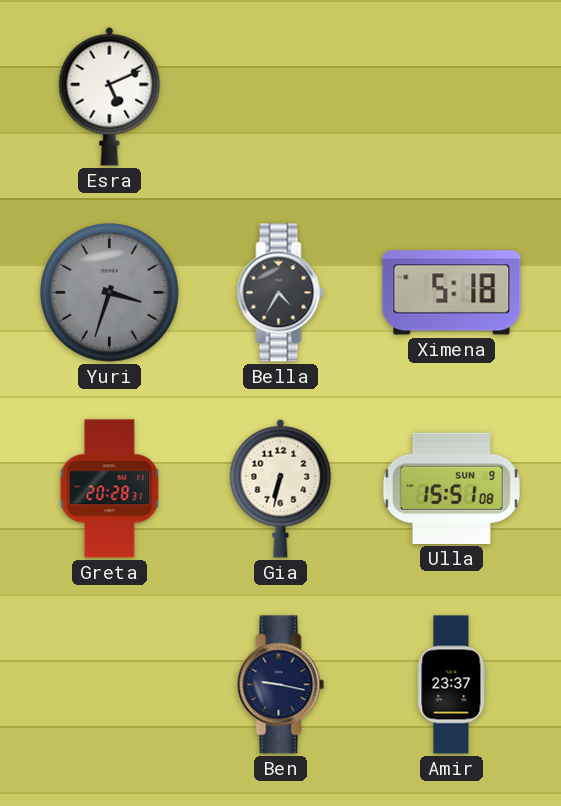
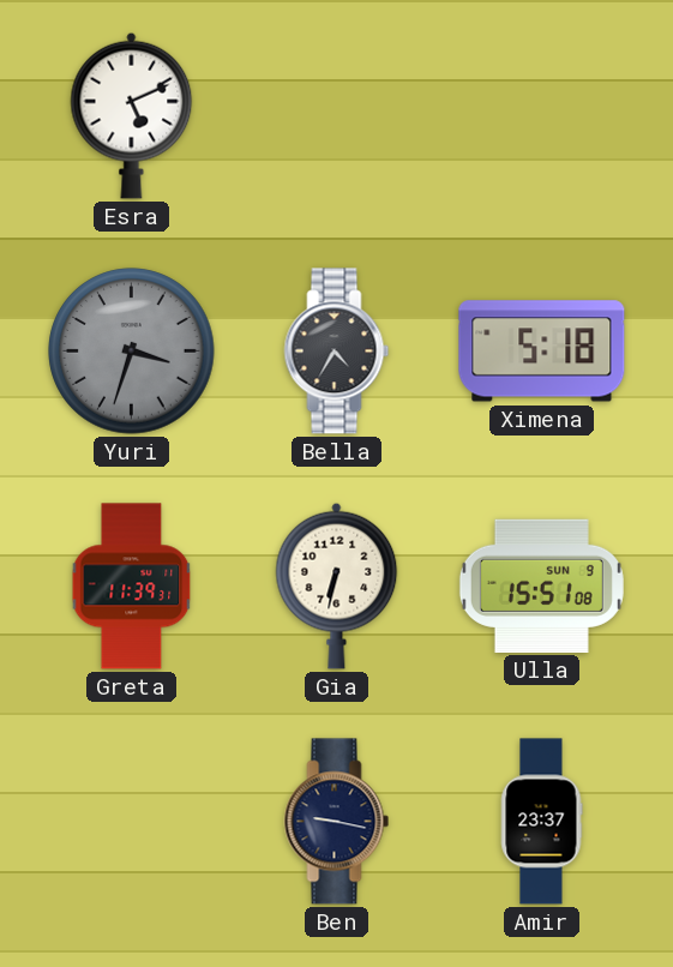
Greta: 20:28 -> 11:39 (132, 587)
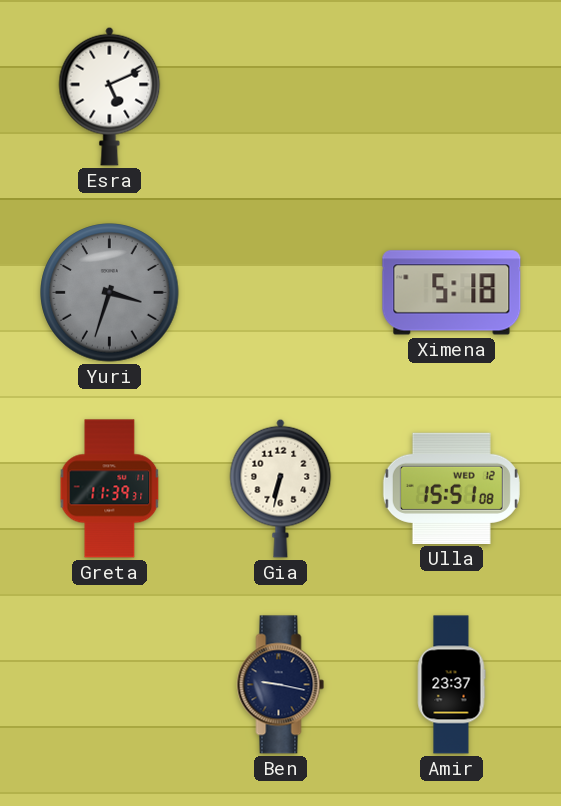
Bella: 4:35 -> none (337, 352)
Ulla date: SUN 9 -> WED 12 (451, 488)
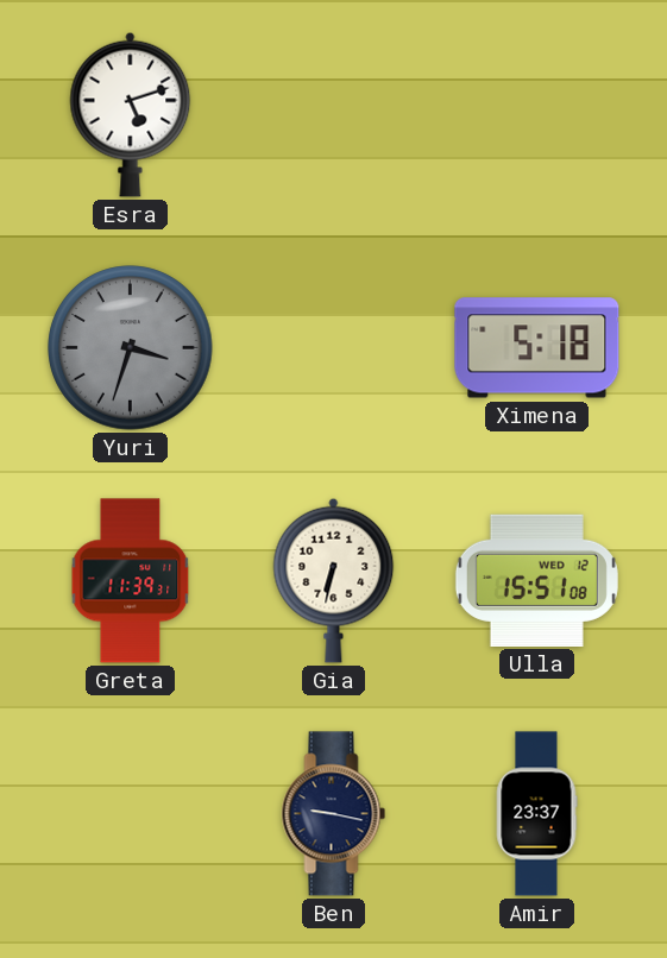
Esra: 5:11 -> 5:12 (131, 114)
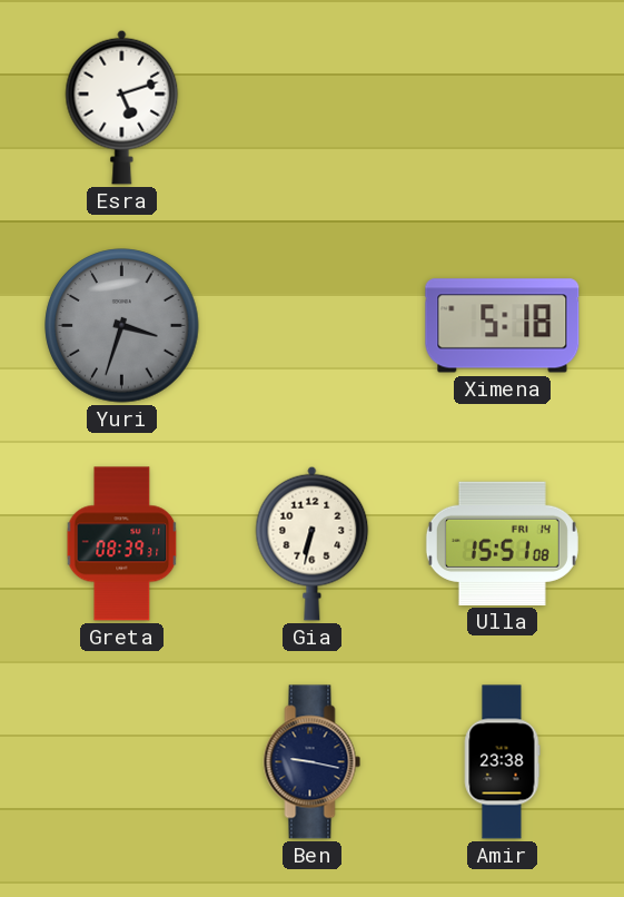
Greta: 11:39 -> 08:39 (122, 544)
Ulla date: WED 12 -> FRI 14 (502, 543)
Amir: 23:37 -> 23:38 (502, 762)
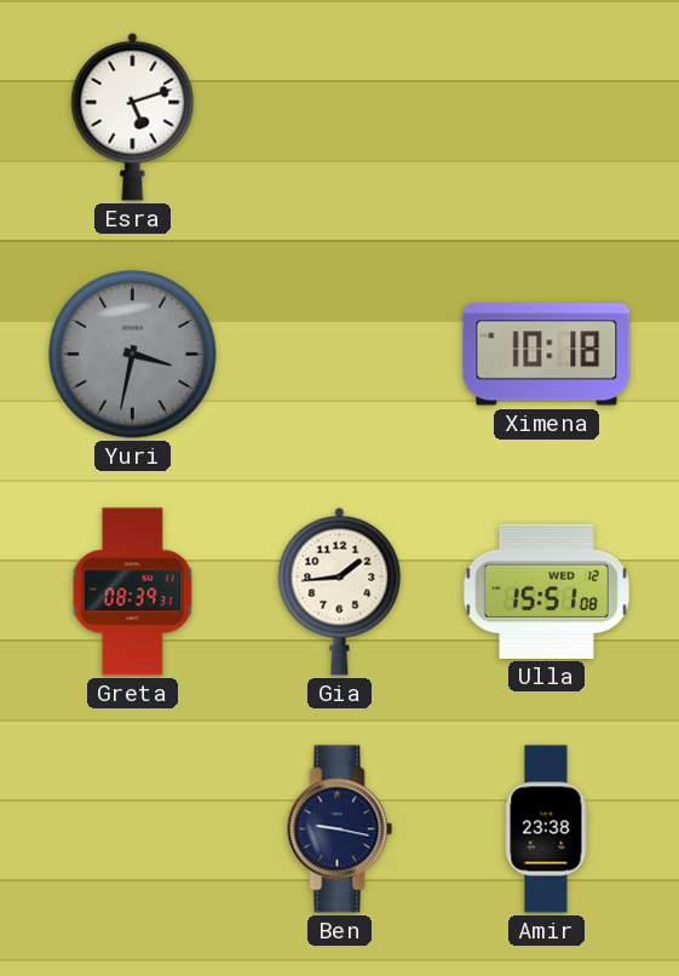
Yuri: 3:33 -> 3:32 (133, 355)
Ximena: 5:18 -> 10:18 (547, 355)
Gia: 6:32 -> 1:44 (340, 591)
Ulla date: FRI 14 -> WED 12 (546, 591)
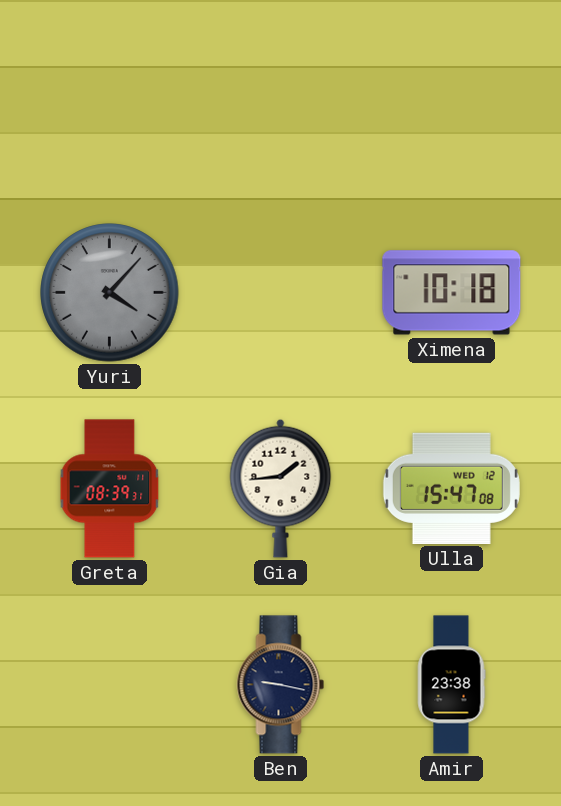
Esra: 5:12 -> none (133, 116)
Yuri: 3:32 -> 4:07 (110, 293)
Ulla: 15:51 -> 15:47 (451, 488)
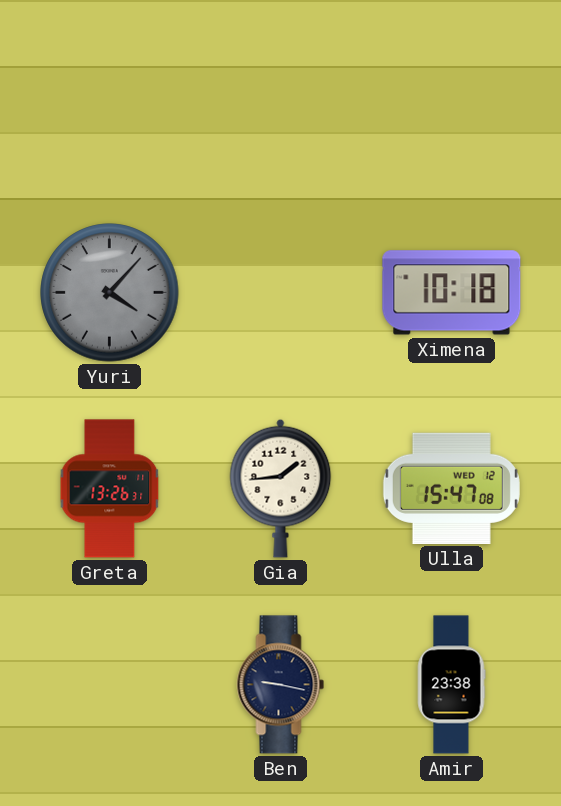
Greta: 08:39 -> 13:26 (110, 489)
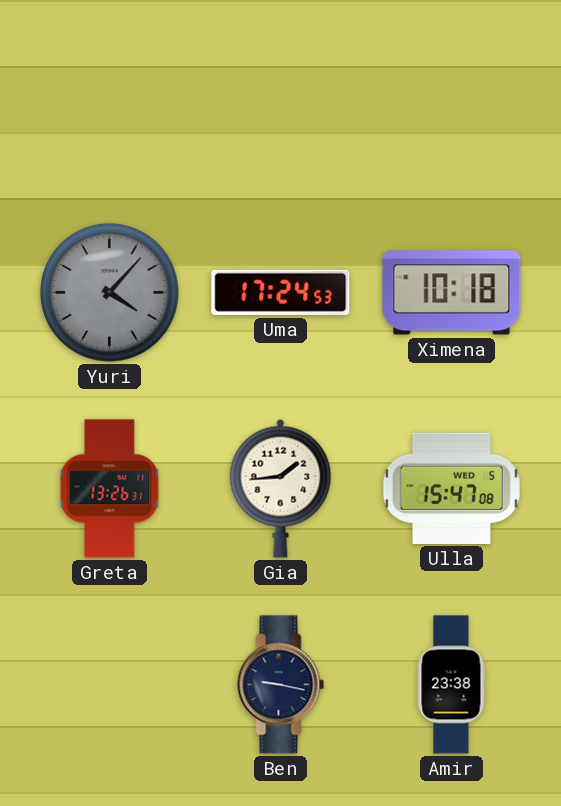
Uma: none -> 17:24 (281, 292)
Ulla date: WED 12 -> WED 5 (451, 488)
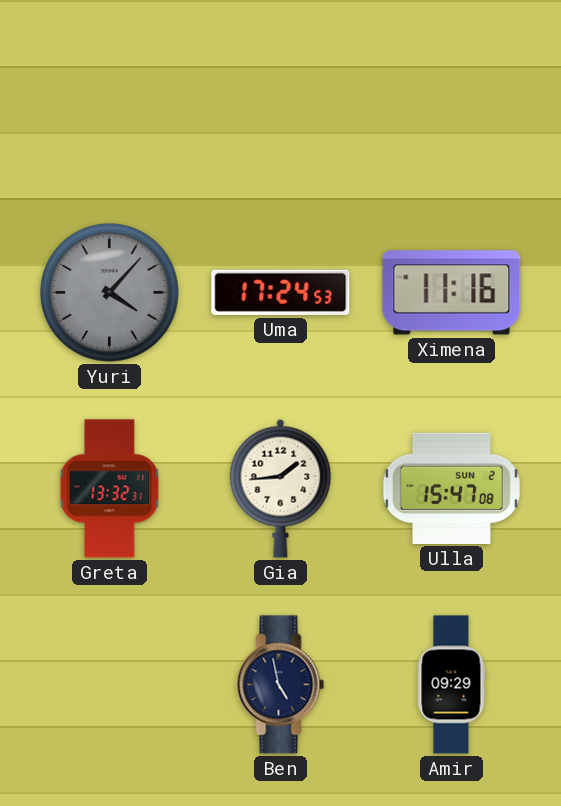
Ximena: 10:18 -> 11:16 (452, 293)
Greta: 13:26 -> 13:32 (110, 489)
Ulla date: WED 5 -> SUN 2 (451, 488)
Ben: 9:17 -> 4:58 (281, 685)
Amir: 23:38 -> 09:29 (451, 685)
